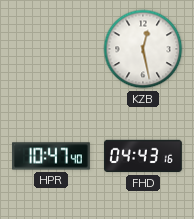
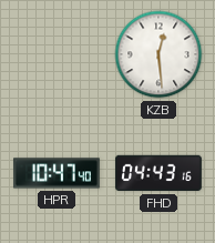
KZB: 12:28 -> 12:29 (158, 54)
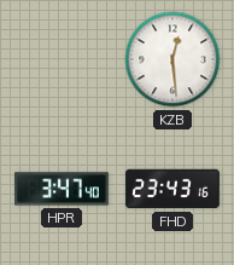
HPR: 10:47 -> 3:47 (63, 189)
FHD: 04:43 -> 23:43 (172, 189)
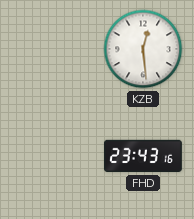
HPR: 3:47 -> none (63, 189)
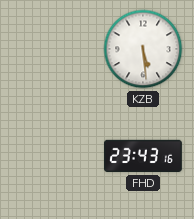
KZB: 12:29 -> 5:29 (143, 49)
